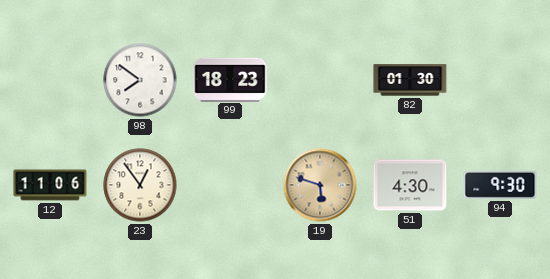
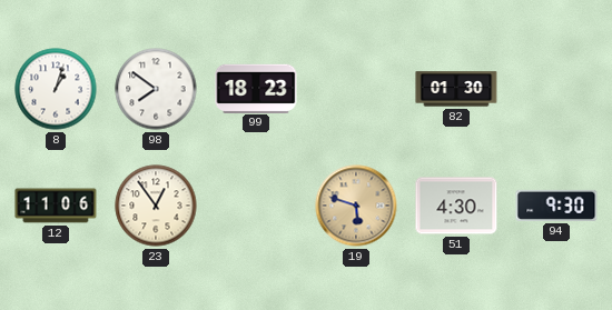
8: none -> 1:03 (56, 89)
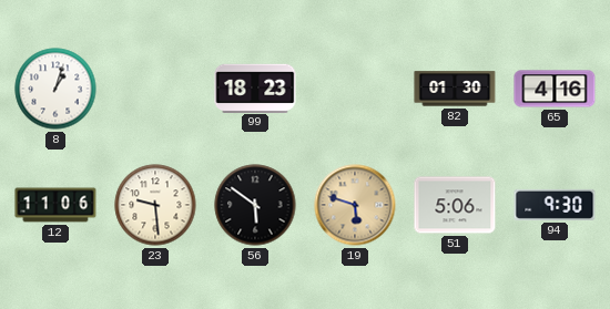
98: 7:51 -> none (156, 89)
65: none -> 4:16 (555, 89)
23: 12:54 -> 9:29 (155, 205)
56: none -> 5:51 (255, 205)
51: 4:30 -> 5:06 (455, 205)
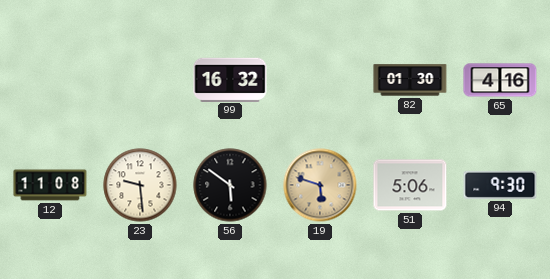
8: 1:03 -> none (55, 89)
99: 18:23 -> 16:32 (230, 79)
12: 11:06 -> 11:08 (50, 185)
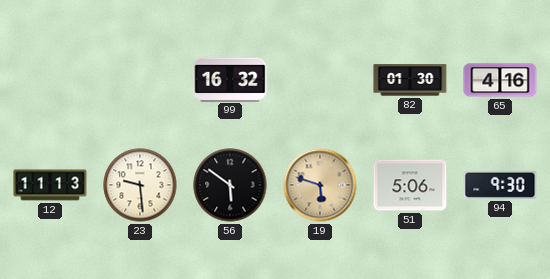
12: 11:08 -> 11:13 (50, 185)
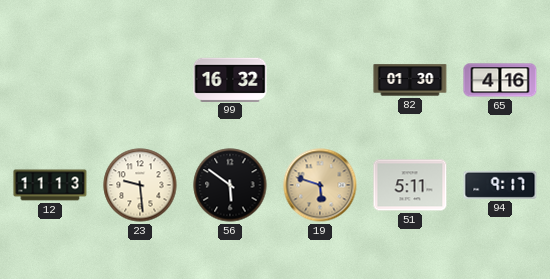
51: 5:06 -> 5:11 (410, 185)
94: 9:30 -> 9:17 (500, 185)
